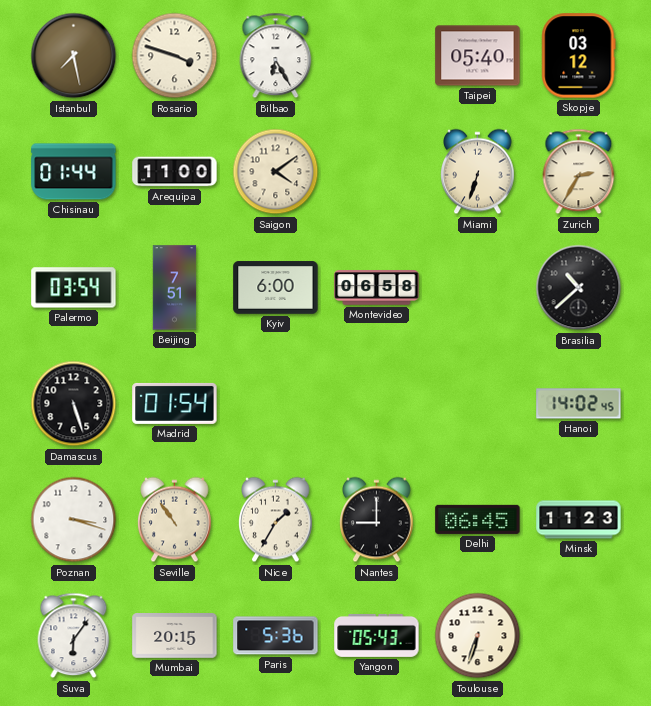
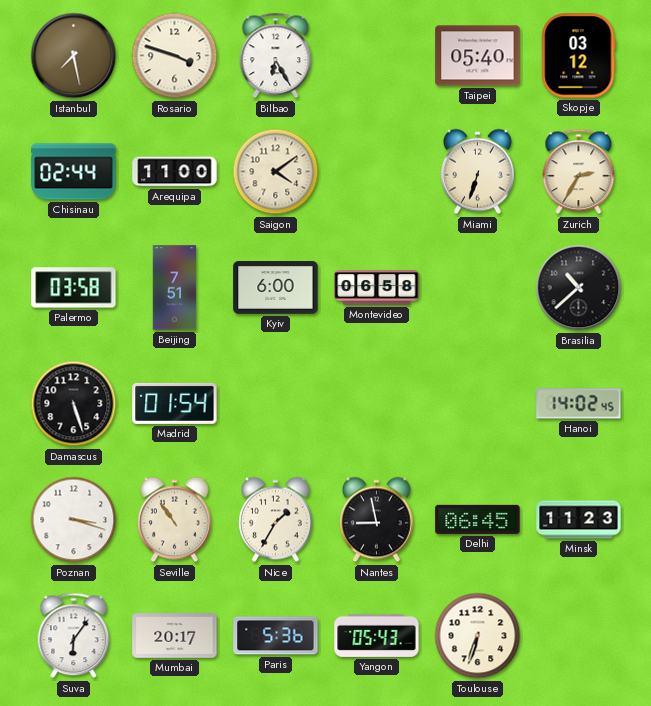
Chisinau: 01:44 -> 02:44 (74, 172)
Palermo: 03:54 -> 03:58 (74, 288)
Nantes: 9:00 -> 8:58 (377, 520)
Mumbai: 20:15 -> 20:17 (175, 636)
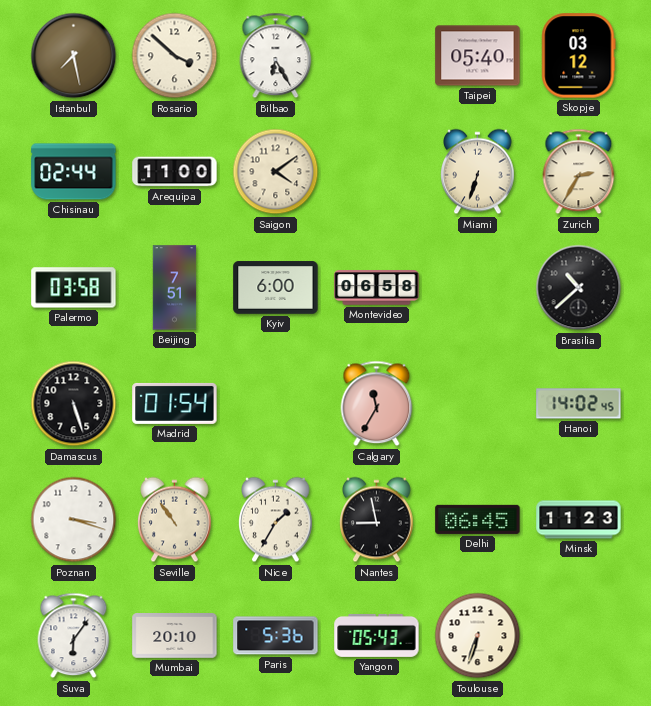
Rosario: 3:48 -> 3:52 (175, 56)
Calgary: none -> 11:35 (377, 404)
Mumbai: 20:17 -> 20:10 (175, 636)
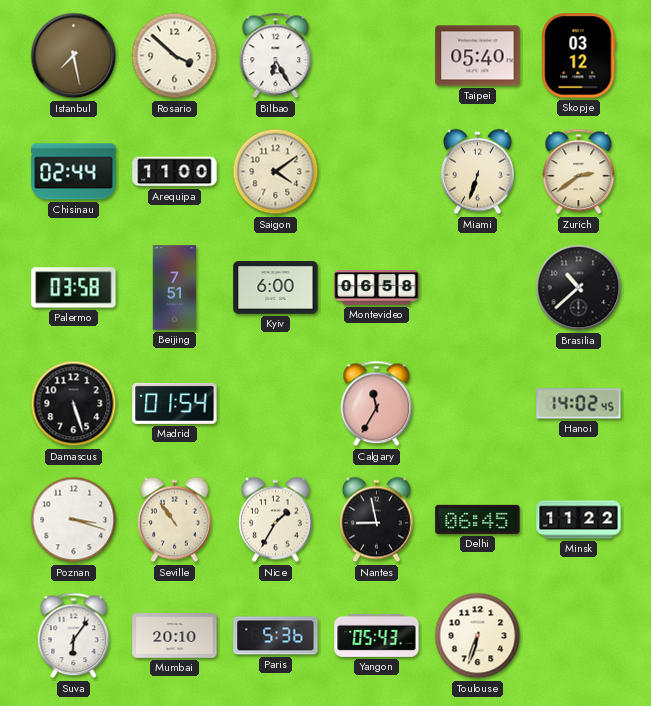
Zurich: 2:35 -> 2:39 (579, 172)
Minsk: 11:23 -> 11:22 (579, 520)
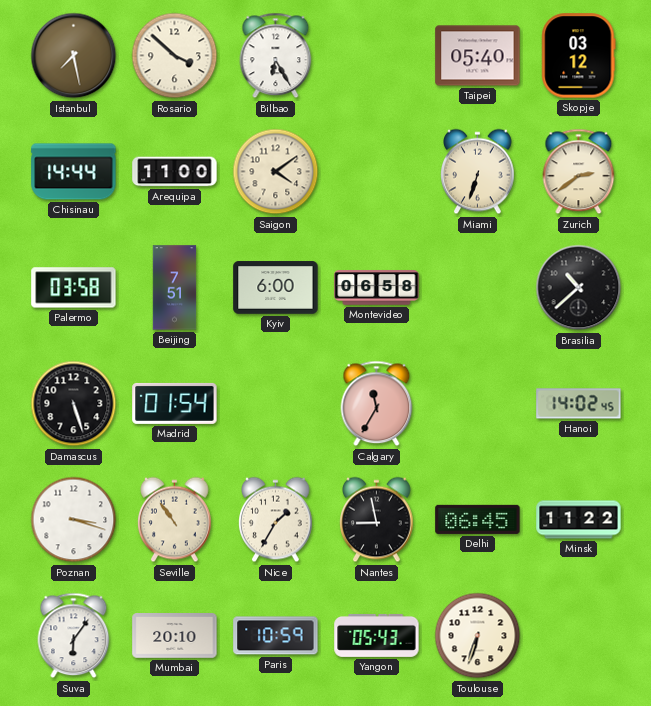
Chisinau: 02:44 -> 14:44 (74, 172)
Paris: 5:36 -> 10:59 (276, 636)
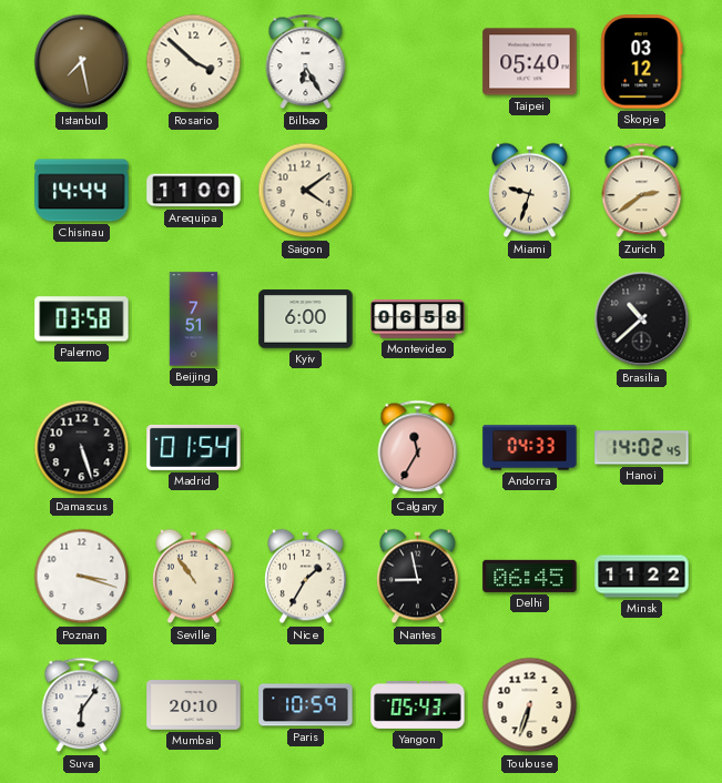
Miami: 6:33 -> 9:33 (530, 191)
Andorra: none -> 04:33 (530, 448)
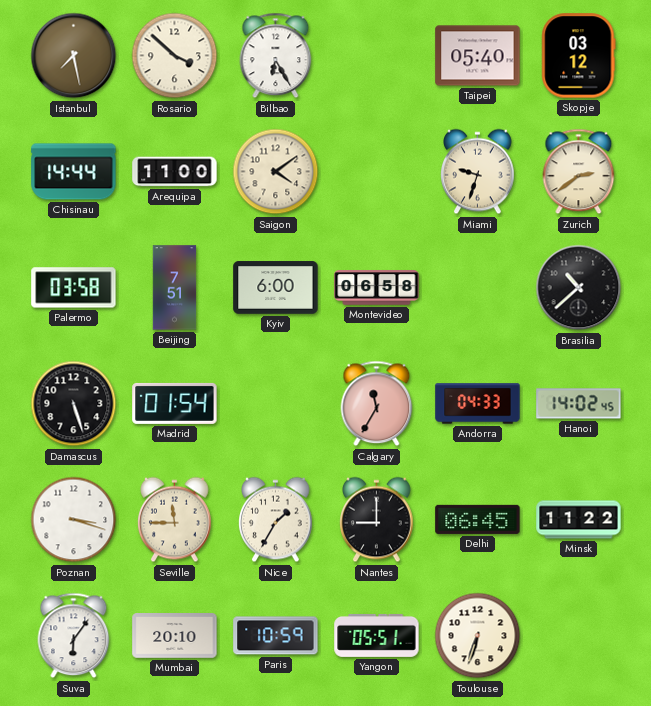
Seville: 10:54 -> 11:45 (175, 520)
Nantes: 8:58 -> 9:00 (377, 520)
Yangon: 05:43 -> 05:51 (377, 635)
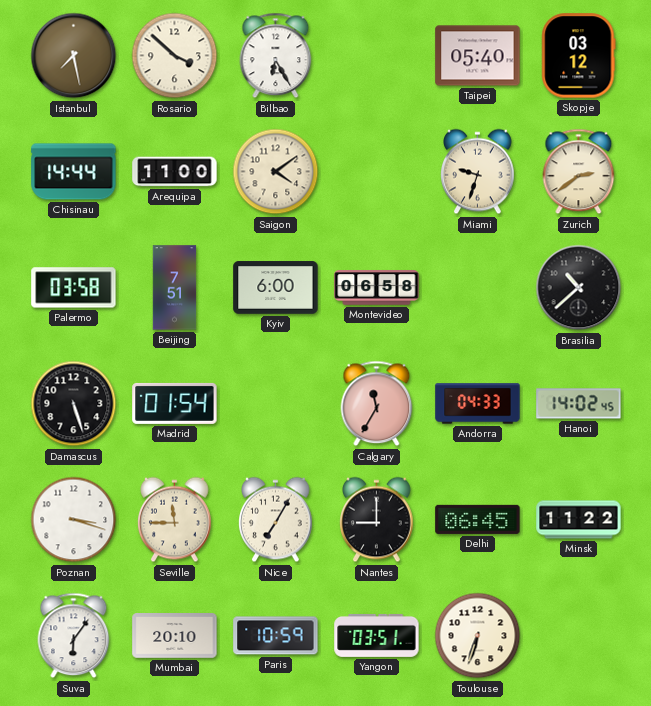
Nice: 1:35 -> 7:05 (276, 520)
Yangon: 05:51 -> 03:51 (377, 635)
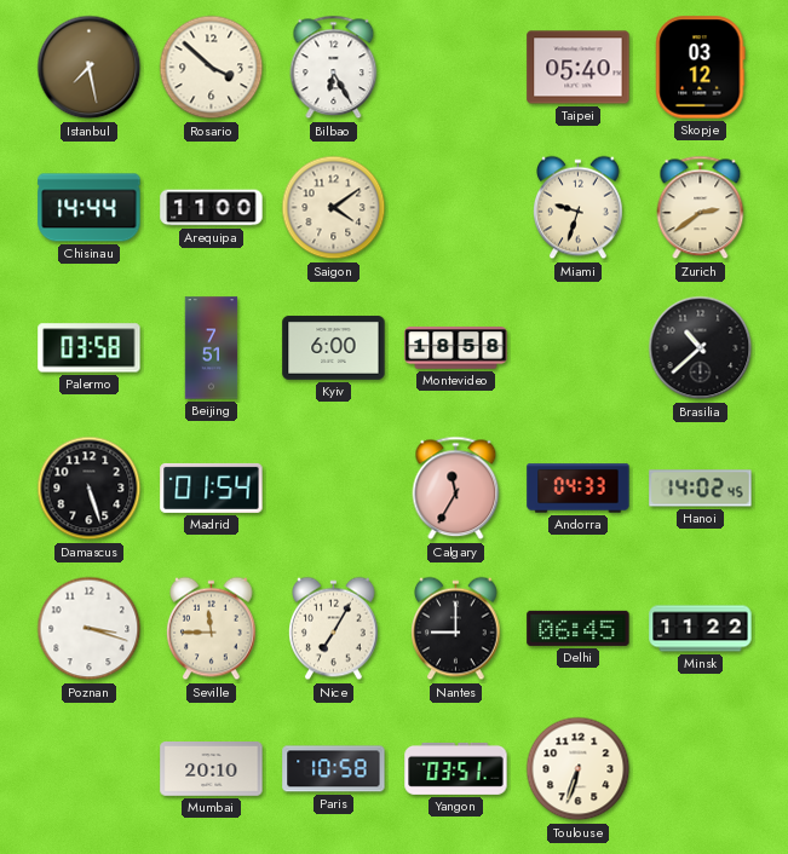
Montevideo: 06:58 -> 18:58 (456, 348)
Suva: 6:06 -> none (74, 636)
Paris: 10:59 -> 10:58 (334, 769)
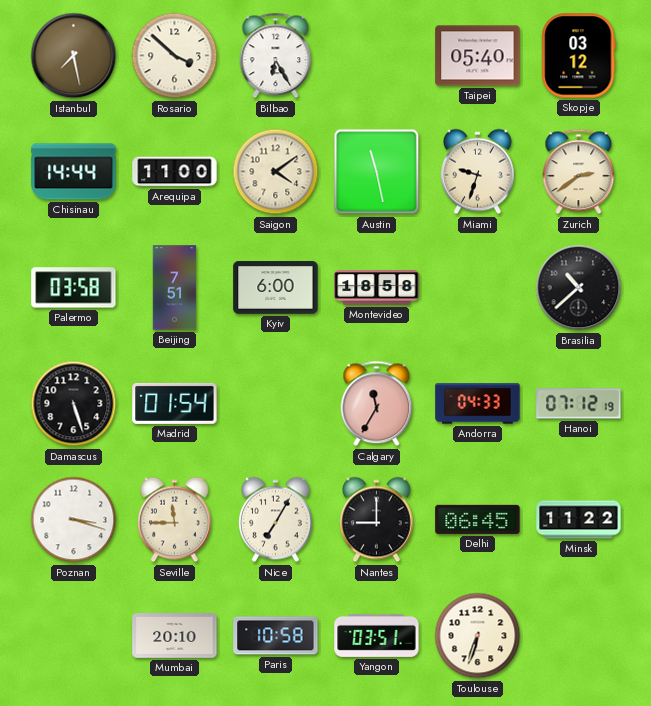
Austin: none -> 11:28 (377, 172)
Hanoi: 14:02 -> 07:12 (579, 404)
